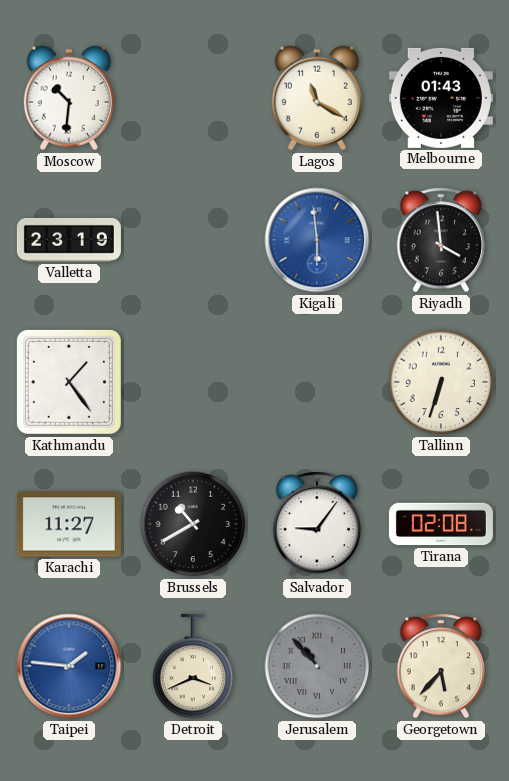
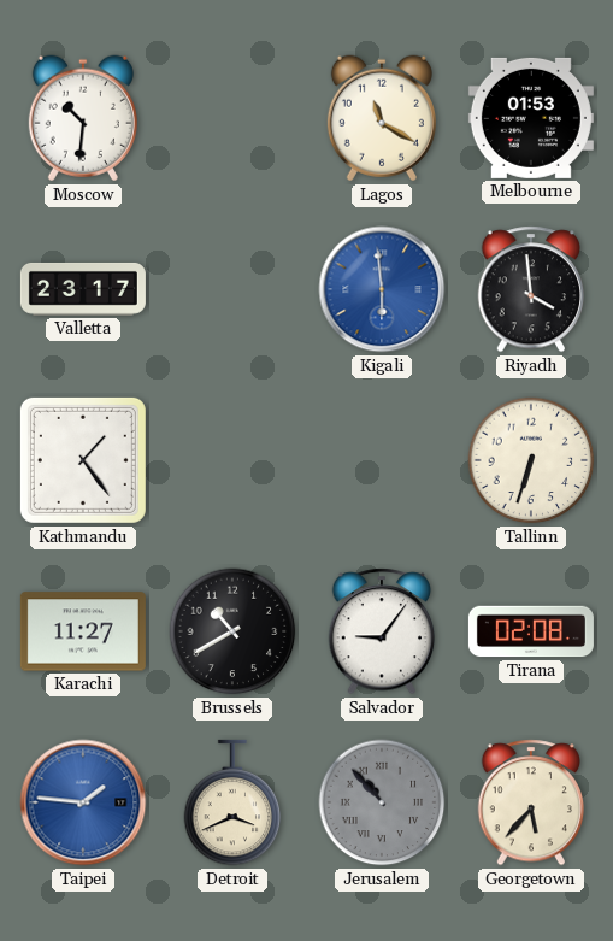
Melbourne: 01:43 -> 01:53 (531, 118)
Valletta: 23:19 -> 23:17 (83, 289)
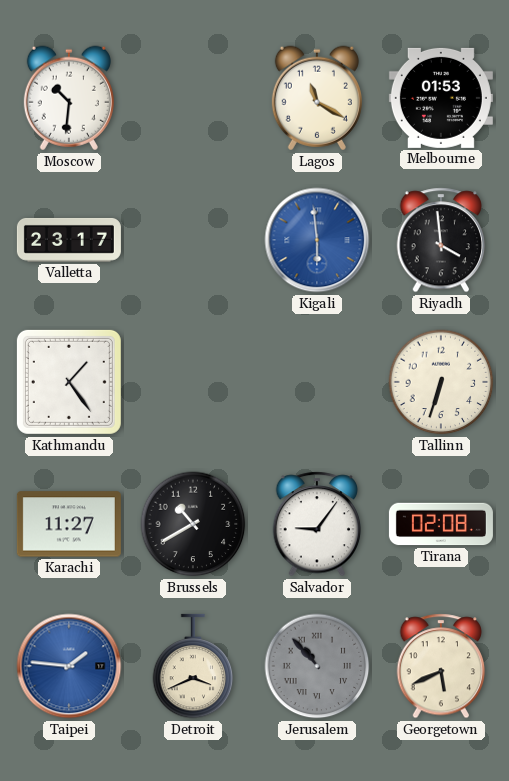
Georgetown: 5:37 -> 5:41 (441, 666)
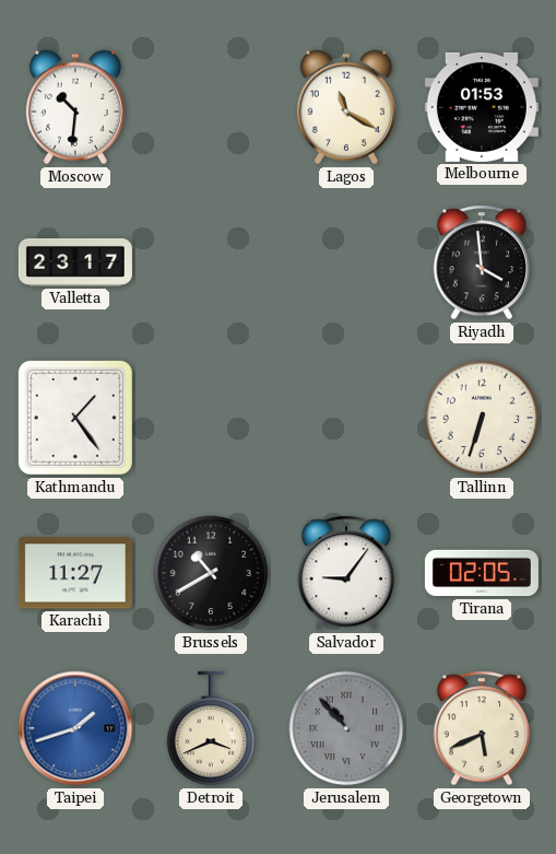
Kigali: 5:59 -> none (317, 240)
Tirana: 02:08 -> 02:05 (482, 573)
Taipei: 1:46 -> 1:42 (75, 728)
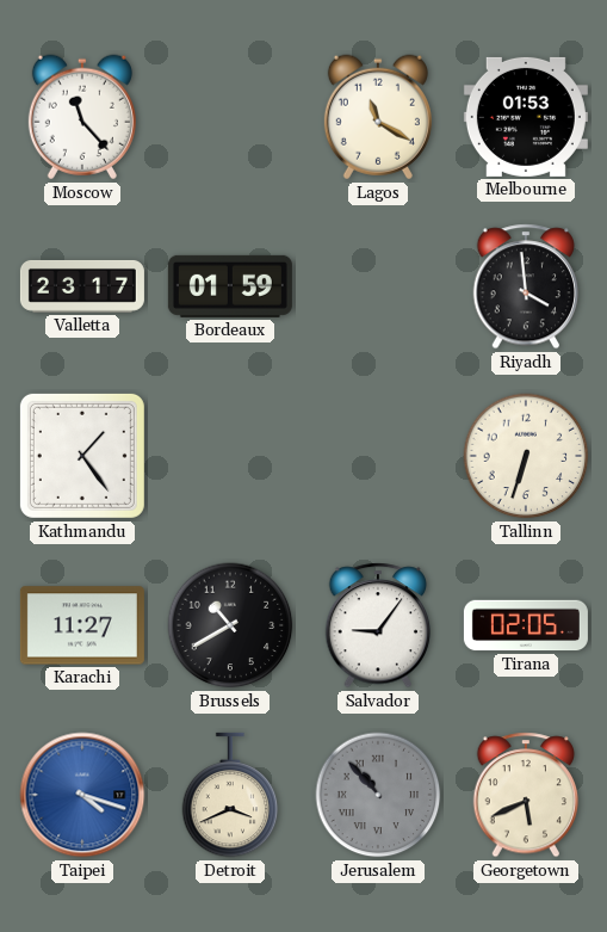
Moscow: 10:31 -> 11:23 (82, 117)
Bordeaux: none -> 01:59 (230, 286)
Taipei: 1:42 -> 4:18 (82, 795)
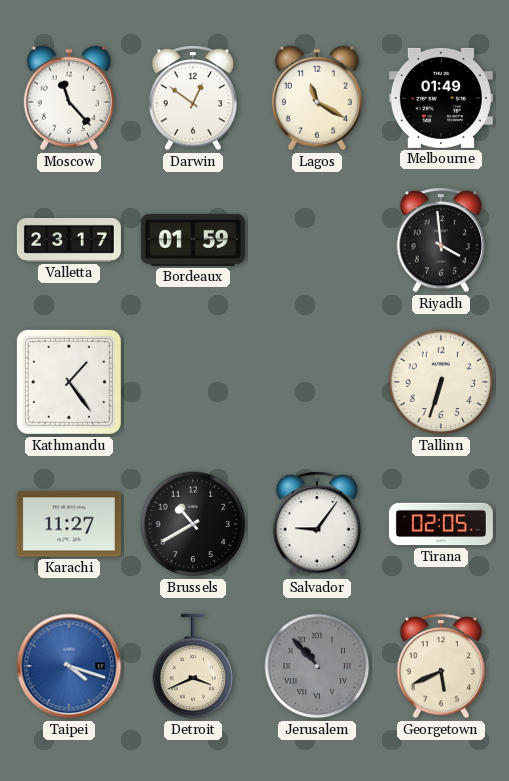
Darwin: none -> 12:51 (193, 98)
Melbourne: 01:53 -> 01:49 (441, 98)
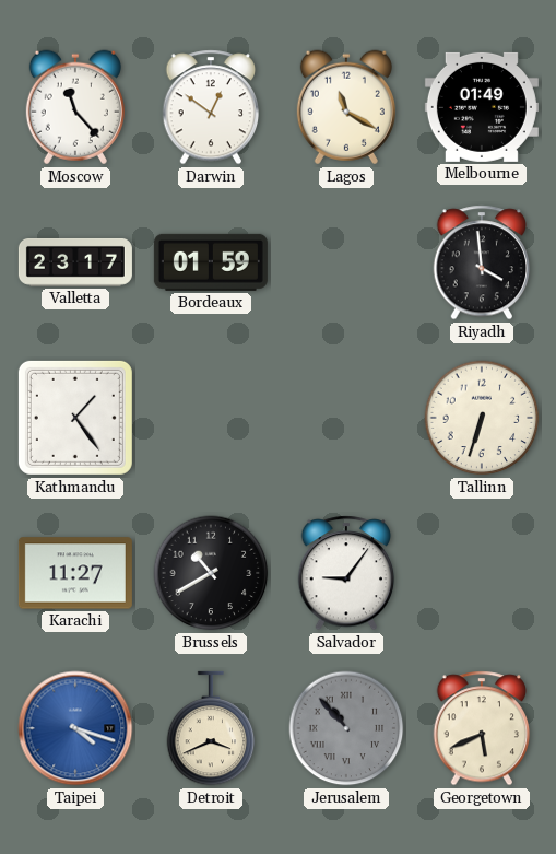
Tirana: 02:05 -> none (441, 524)
